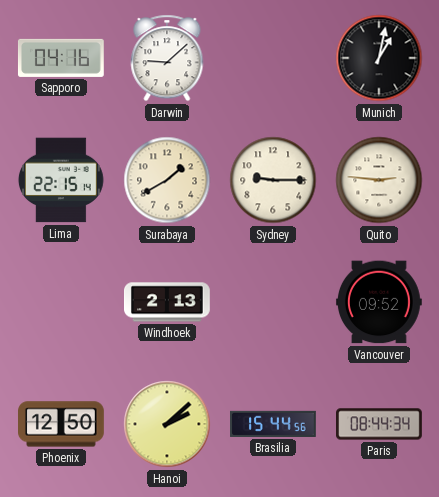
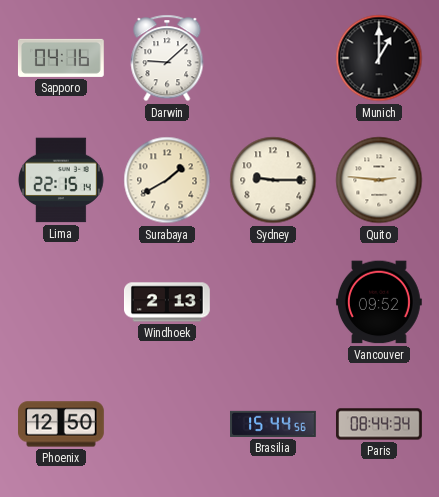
Munich: 1:02 -> 1:00 (379, 58)
Hanoi: 2:08 -> none (167, 424)
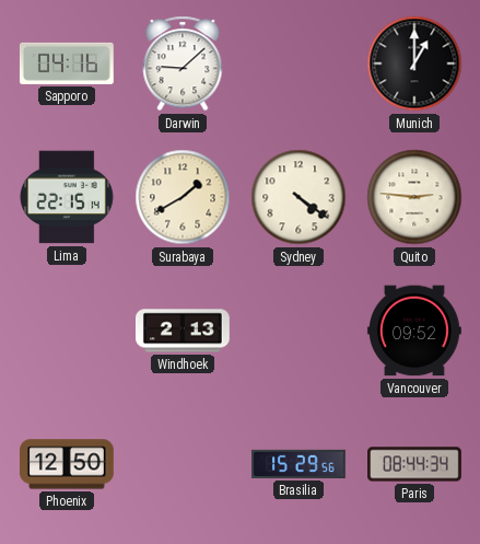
Sydney: 9:15 -> 4:21 (298, 197)
Brasilia: 15:44 -> 15:29 (300, 464)
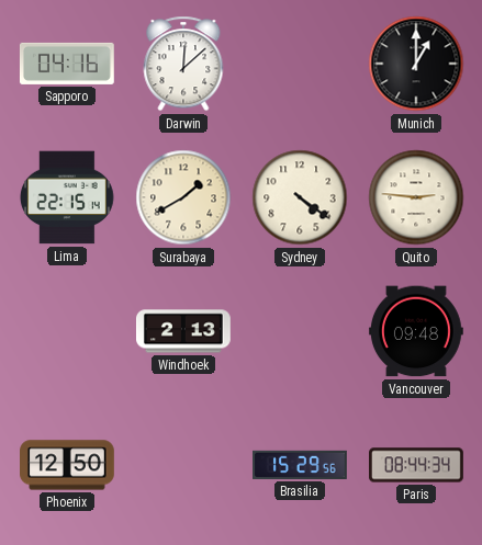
Darwin: 9:08 -> 12:08 (183, 64)
Vancouver: 09:52 -> 09:48 (416, 331)
